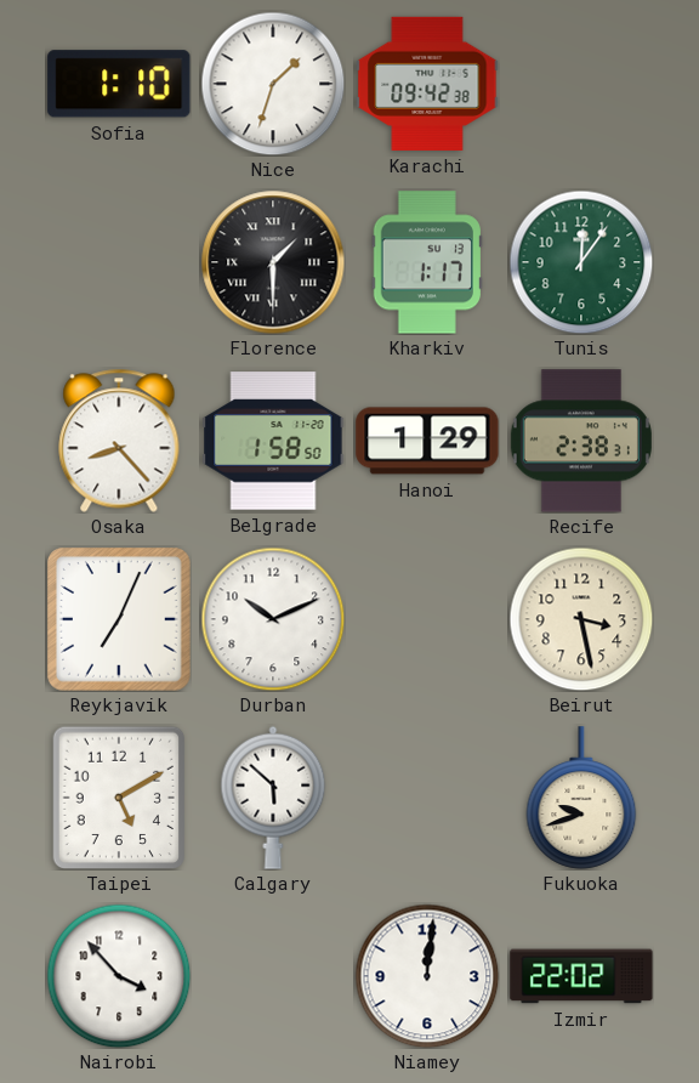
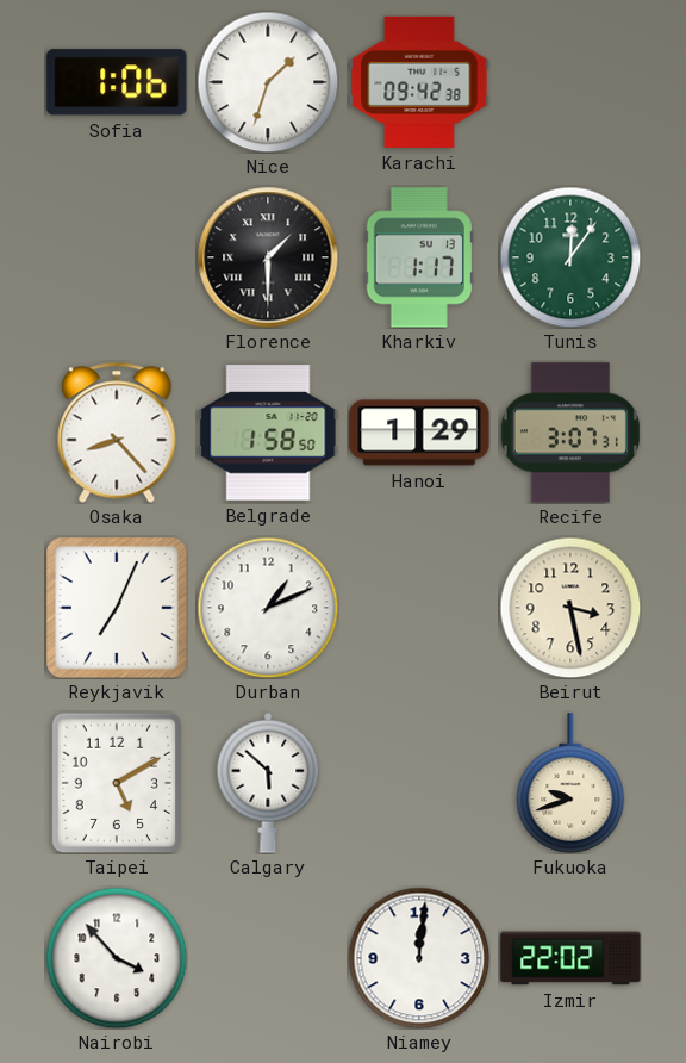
Sofia: 1:10 -> 1:06 (117, 82)
Recife: 2:38 -> 3:07 (570, 433)
Durban: 10:11 -> 1:11 (268, 608)
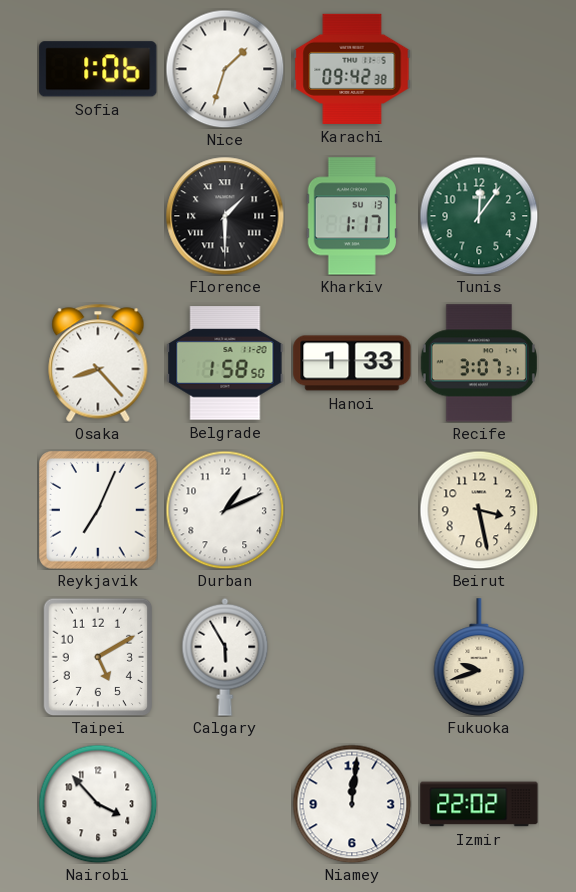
Hanoi: 1:29 -> 1:33 (352, 363)
Calgary: 5:52 -> 5:55 (225, 657)
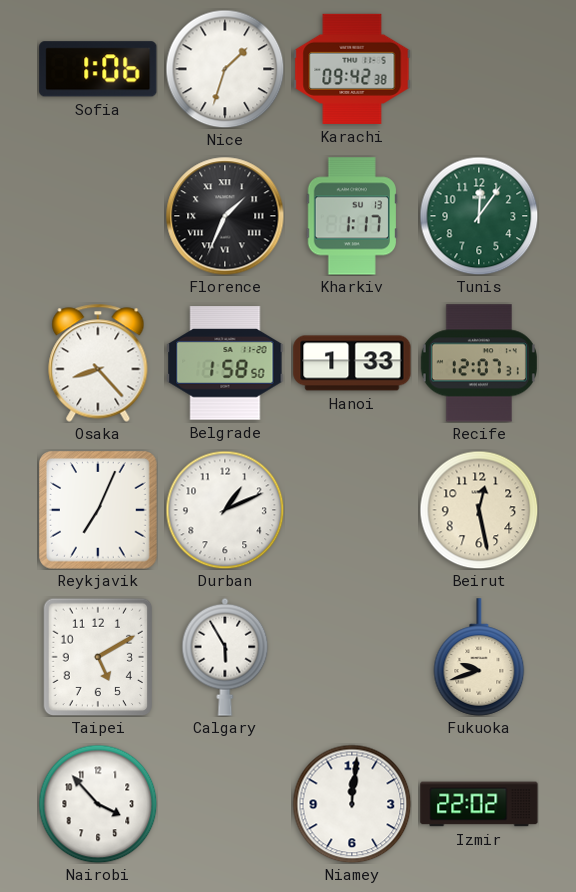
Florence: 1:30 -> 1:34 (225, 216)
Recife: 3:07 -> 12:07 (479, 363)
Beirut: 3:28 -> 12:28 (479, 510)
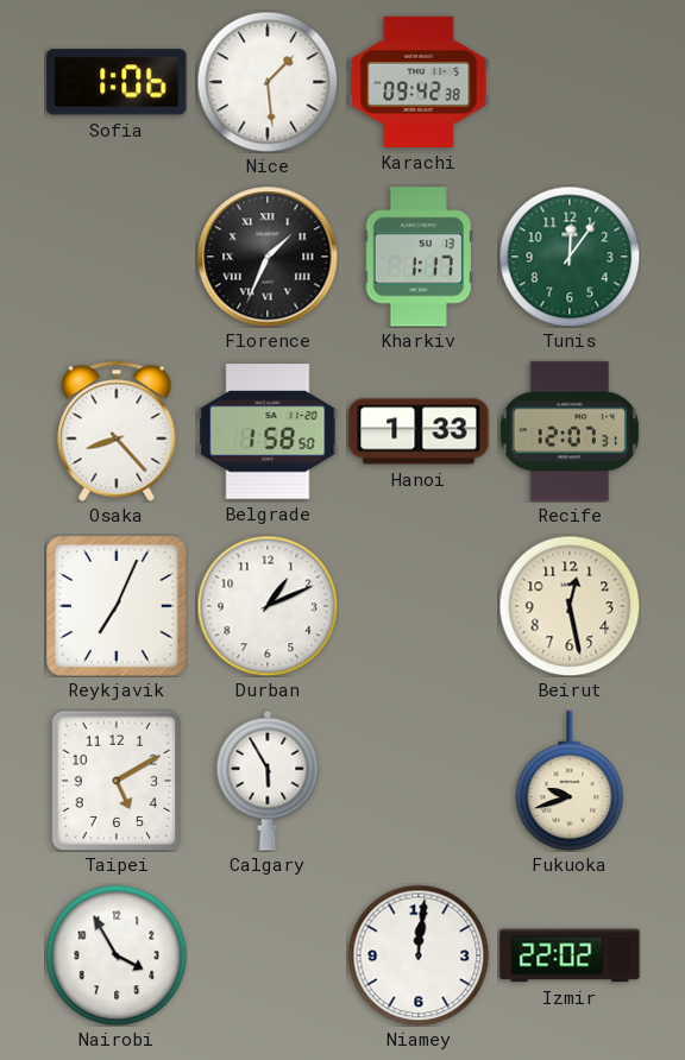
Nice: 1:33 -> 1:29 (268, 82)
Nairobi: 3:53 -> 3:55 (117, 955)
